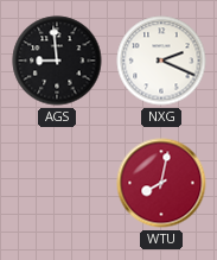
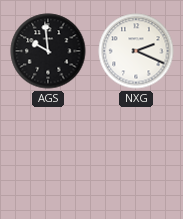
AGS: 8:59 -> 9:59 (48, 51)
WTU: 8:02 -> none (161, 183)
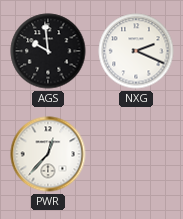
PWR: none -> 12:37 (48, 154)
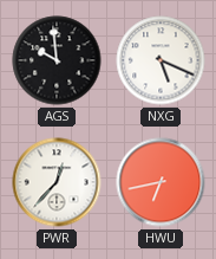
NXG: 2:19 -> 5:19 (161, 60)
HWU: none -> 6:43 (161, 182)
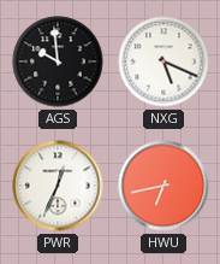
PWR: 12:37 -> 12:34 (58, 186)
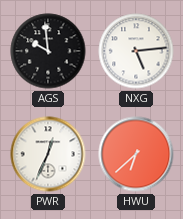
NXG: 5:19 -> 5:14 (136, 51)
HWU: 6:43 -> 6:38 (136, 154)
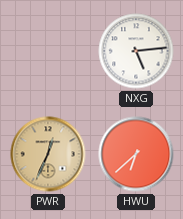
AGS: 9:59 -> none (48, 51)
PWR dial: white -> champagne (48, 154)
